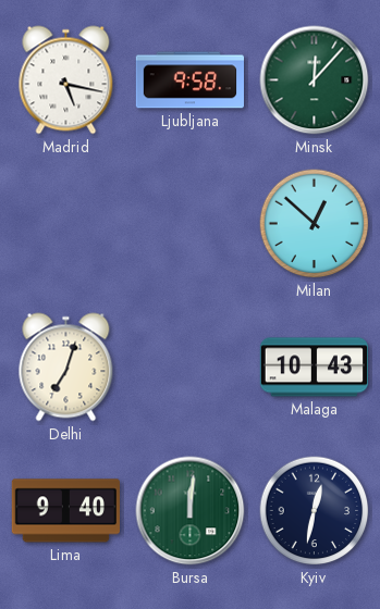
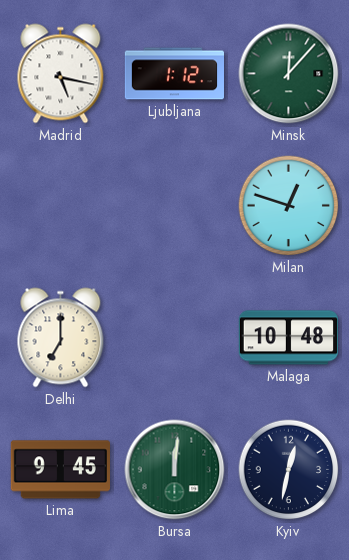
Ljubljana: 9:58 -> 1:12 (174, 74)
Milan: 12:52 -> 12:48 (289, 206)
Delhi: 7:03 -> 7:00 (61, 338)
Malaga: 10:43 -> 10:48 (288, 338)
Lima: 9:40 -> 9:45 (60, 470)
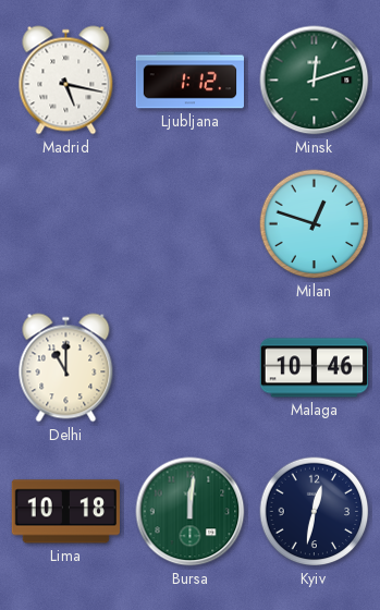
Minsk: 12:07 -> 12:12 (315, 81)
Delhi: 7:00 -> 11:00 (66, 368)
Malaga: 10:48 -> 10:46 (314, 368)
Lima: 9:45 -> 10:18 (65, 512)
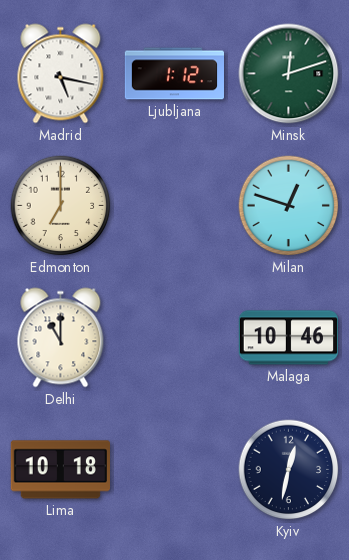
Edmonton: none -> 7:00 (61, 206)
Bursa: 12:01 -> none (191, 512)
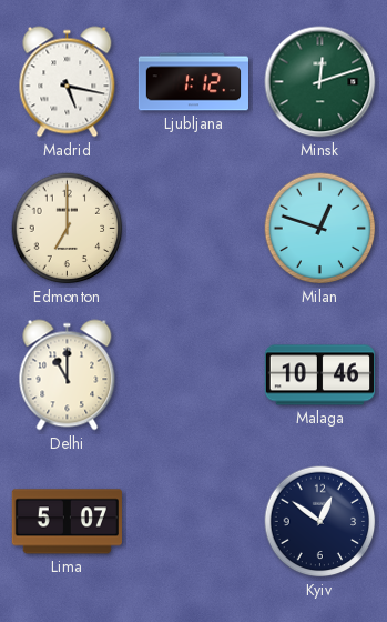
Lima: 10:18 -> 5:07 (67, 522)
Kyiv: 12:32 -> 12:51 (320, 522)
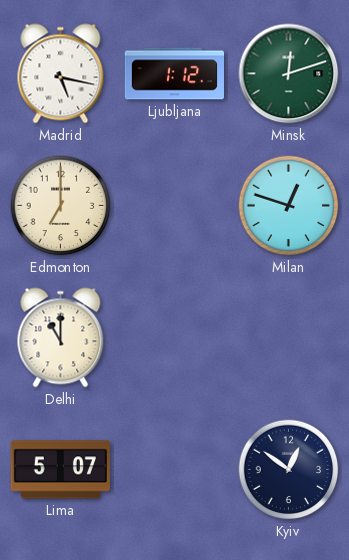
Malaga: 10:46 -> none (319, 375)
